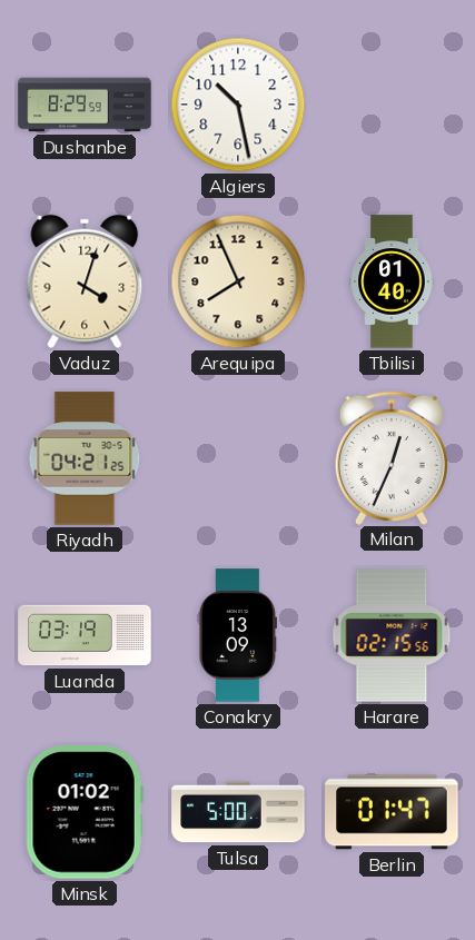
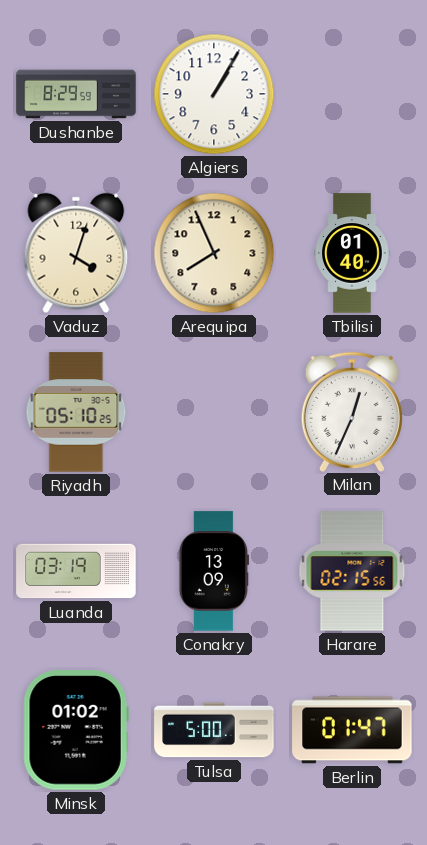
Algiers: 10:28 -> 1:05 (214, 94)
Riyadh: 04:21 -> 05:10 (76, 412)
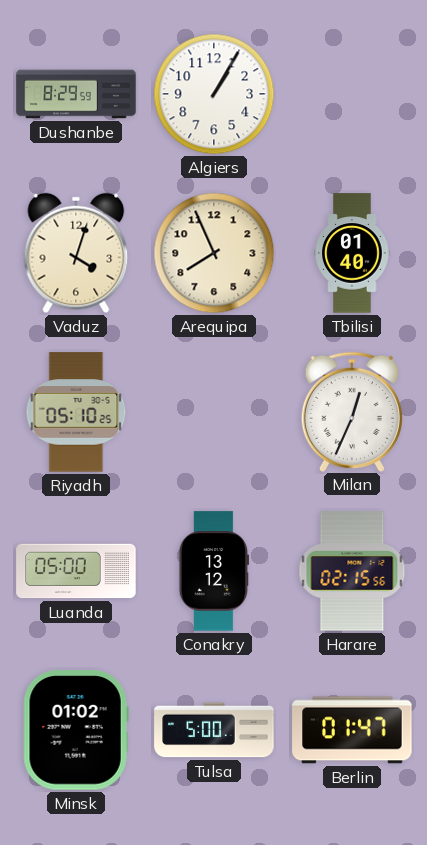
Luanda: 03:19 -> 05:00 (76, 571)
Conakry: 13:09 -> 13:12 (213, 571)
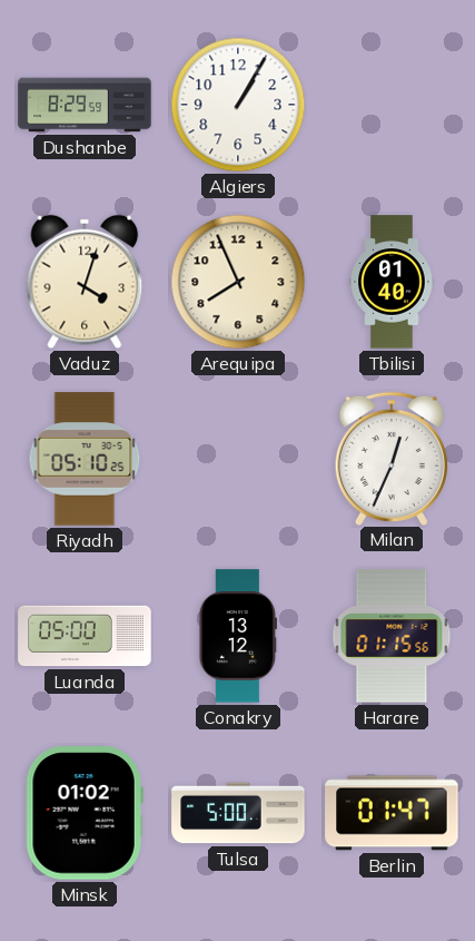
Harare: 02:15 -> 01:15 (392, 636)
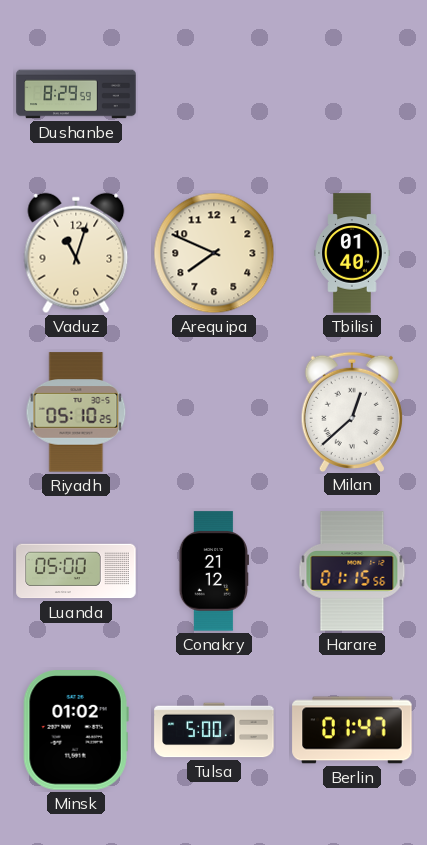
Algiers: 1:05 -> none (238, 105)
Vaduz: 4:03 -> 11:03 (76, 253)
Arequipa: 7:56 -> 7:49 (214, 253)
Milan: 12:34 -> 12:38 (352, 411)
Conakry: 13:12 -> 21:12 (213, 571)
